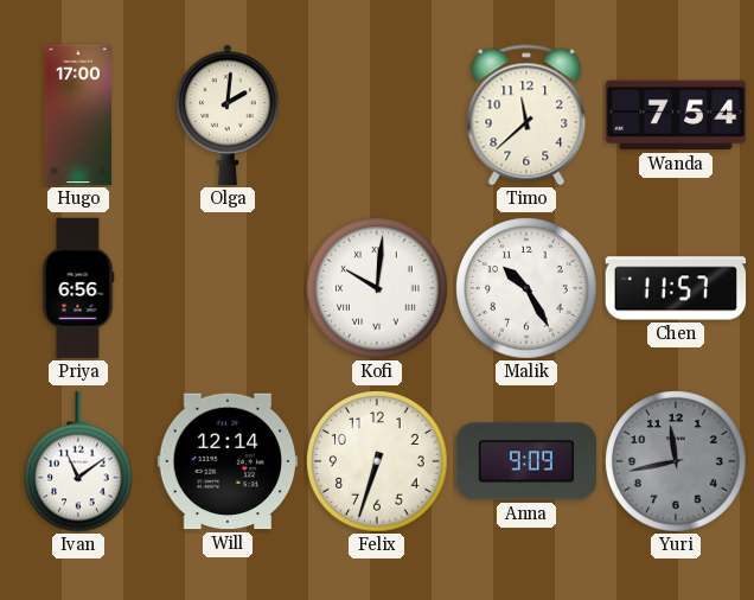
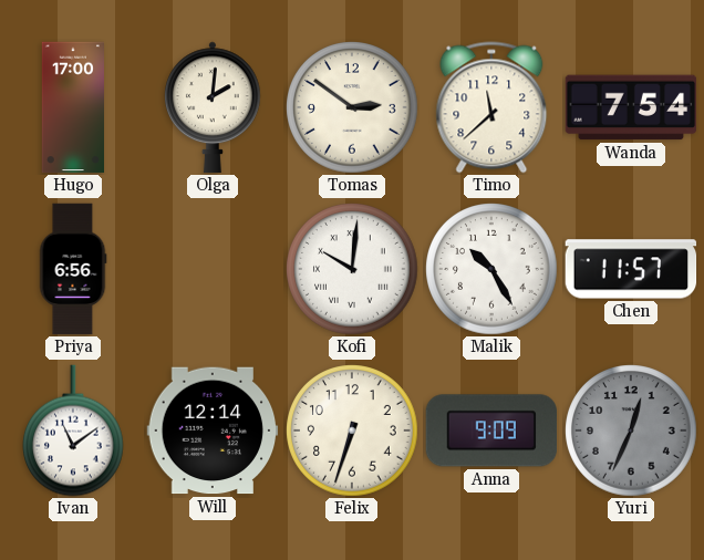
Tomas: none -> 2:51 (352, 107)
Yuri: 11:43 -> 12:34 (631, 431)
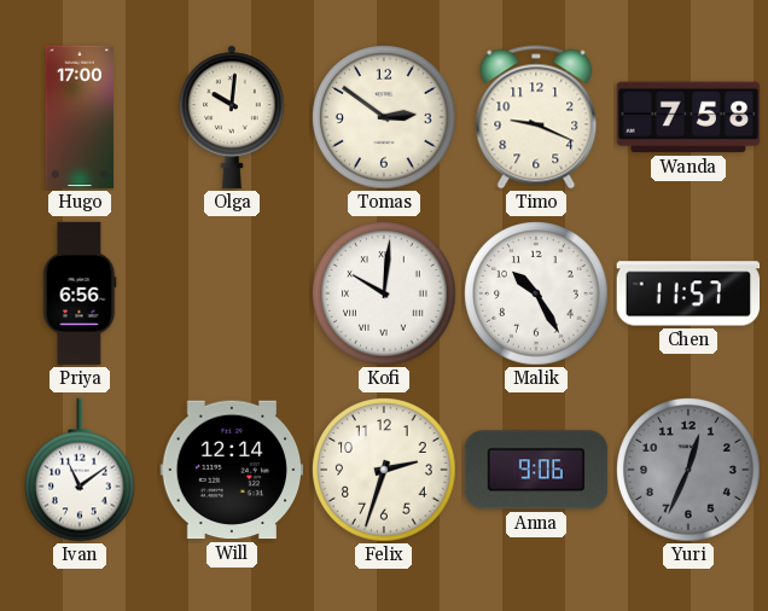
Olga: 2:01 -> 10:01 (232, 117)
Timo: 11:38 -> 9:19 (536, 117)
Wanda: 7:54 -> 7:58 (688, 117)
Felix: 6:33 -> 2:33 (384, 470)
Anna: 9:09 -> 9:06 (536, 470)
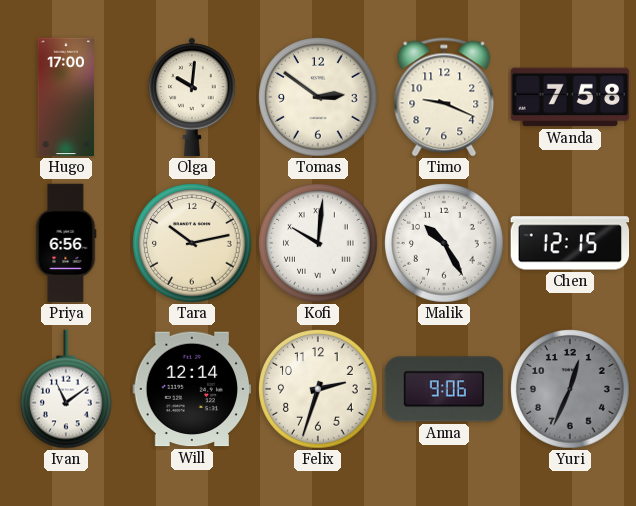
Tara: none -> 10:13 (192, 243)
Chen: 11:57 -> 12:15 (570, 243)
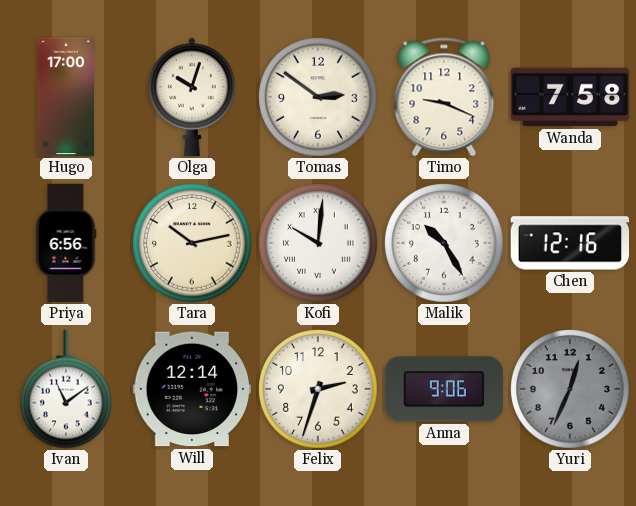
Olga: 10:01 -> 10:03 (192, 97)
Chen: 12:15 -> 12:16 (570, 243)
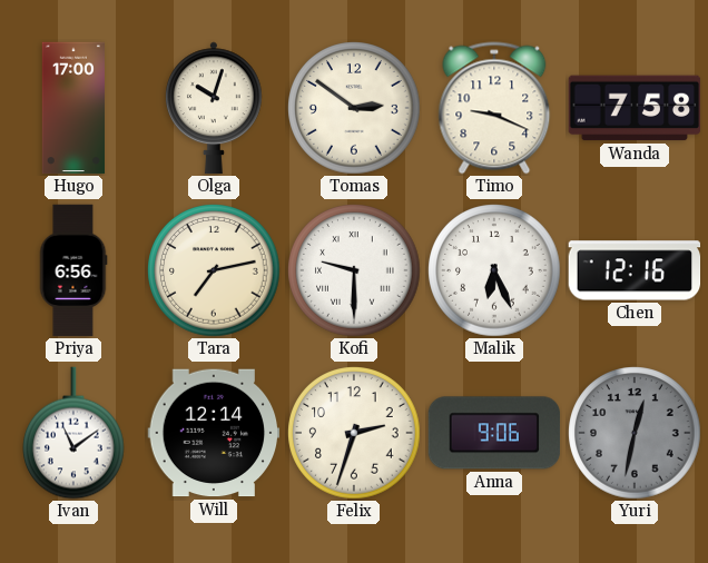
Tara: 10:13 -> 7:13 (214, 270)
Kofi: 10:01 -> 9:30 (354, 270)
Malik: 10:25 -> 6:26 (494, 270)
Yuri: 12:34 -> 12:32 (635, 433)
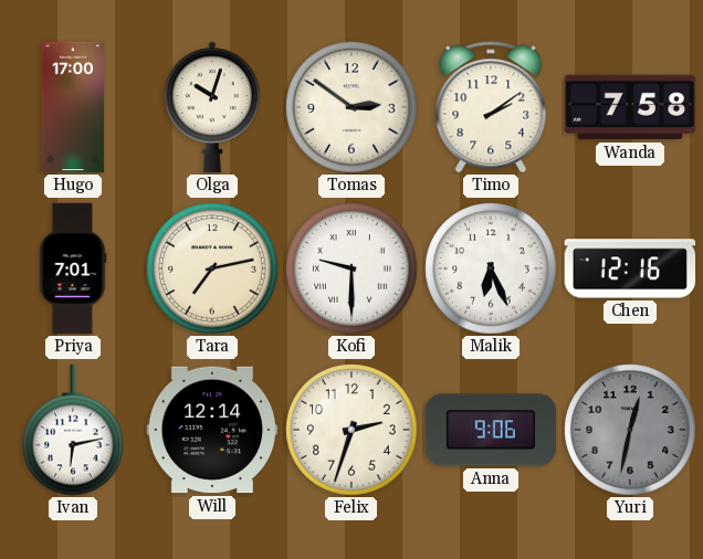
Timo: 9:19 -> 2:09 (491, 107)
Priya: 6:56 -> 7:01 (73, 268)
Ivan: 11:09 -> 6:13 (74, 430)
